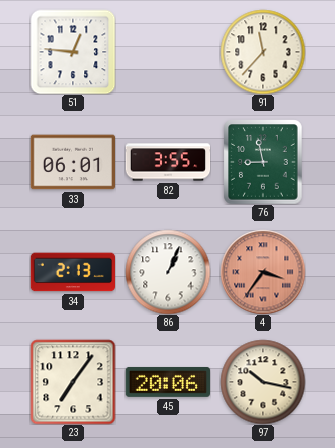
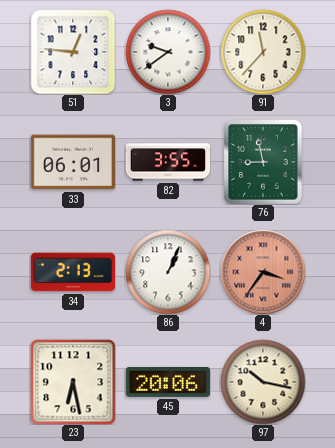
3: none -> 9:39 (168, 52)
23: 7:06 -> 6:28 (73, 382)
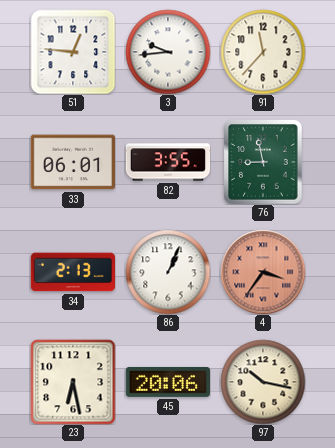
3: 9:39 -> 9:44 (168, 52)
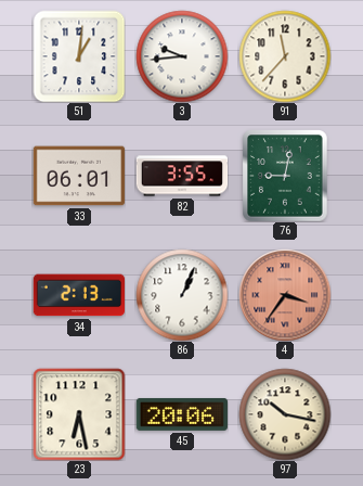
51: 12:46 -> 1:01 (79, 56)
76: 8:58 -> 9:02 (285, 176)
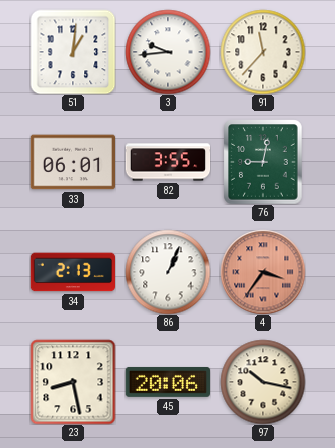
23: 6:28 -> 8:28 (73, 382)
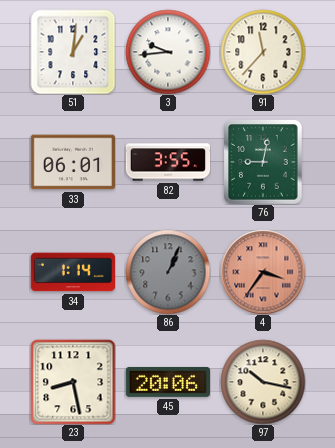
34: 2:13 -> 1:14 (72, 272)
86 dial: white -> grey (168, 272)
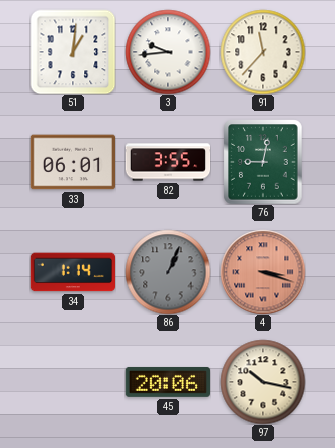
4: 3:36 -> 3:18 (263, 272)
23: 8:28 -> none (73, 382)
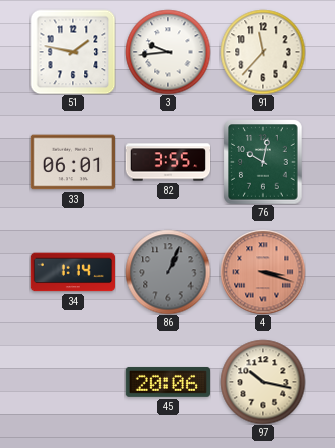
51: 1:01 -> 1:47 (73, 52)
76: 9:02 -> 10:02 (263, 162)
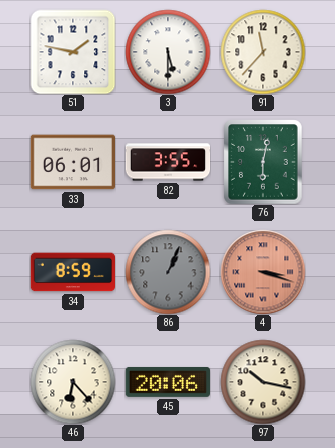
3: 9:44 -> 5:30 (168, 52)
76: 10:02 -> 6:02 (263, 162)
34: 1:14 -> 8:59 (72, 272)
46: none -> 6:23 (73, 382)
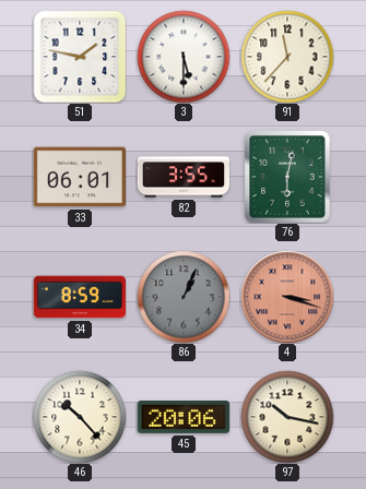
46: 6:23 -> 10:23 (80, 417)
